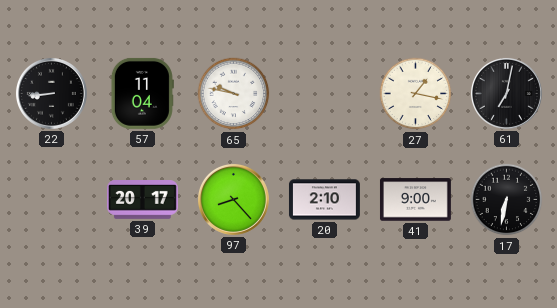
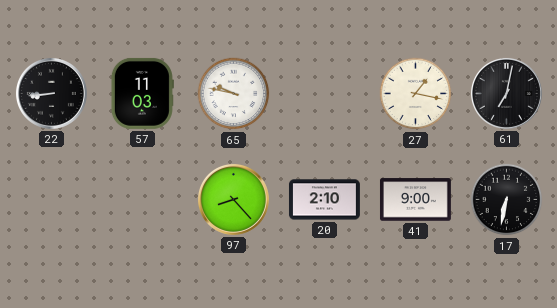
57: 11:04 -> 11:03 (142, 93)
39: 20:17 -> none (142, 200)
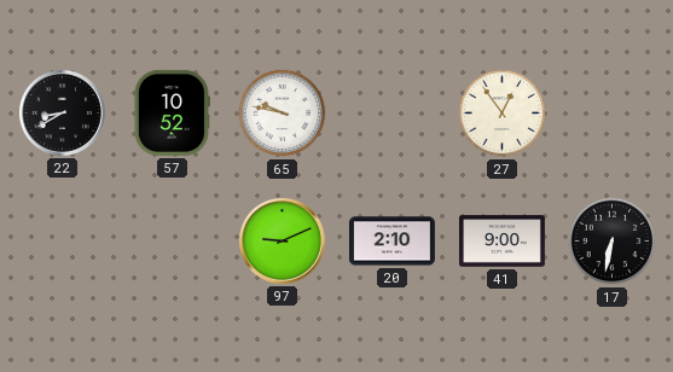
22: 8:44 -> 8:40 (62, 112)
57: 11:03 -> 10:52 (172, 112)
27: 1:17 -> 12:54 (503, 114)
61: 7:02 -> none (506, 93)
97: 8:23 -> 9:11 (282, 240)
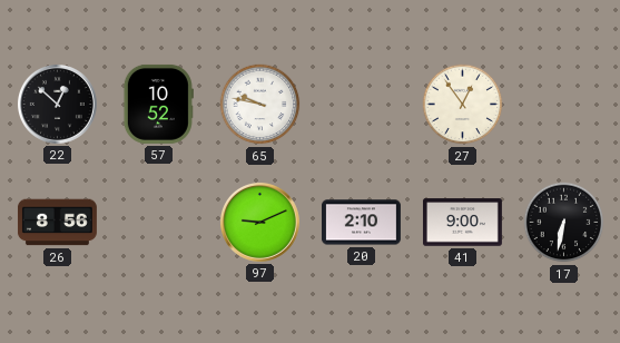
22: 8:40 -> 12:52 (57, 104)
26: none -> 8:56 (57, 223)
